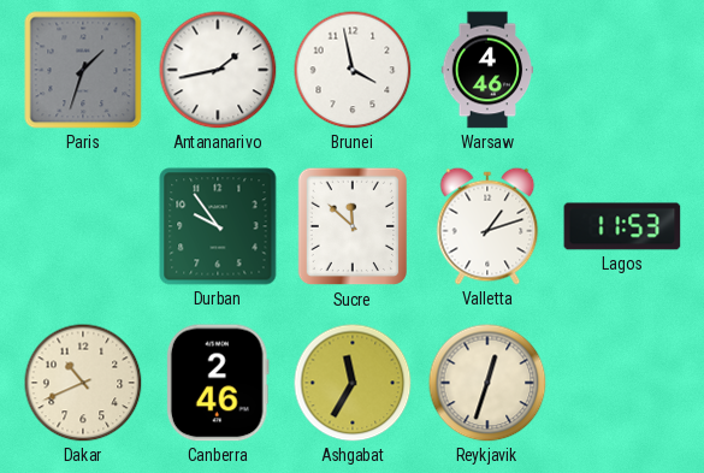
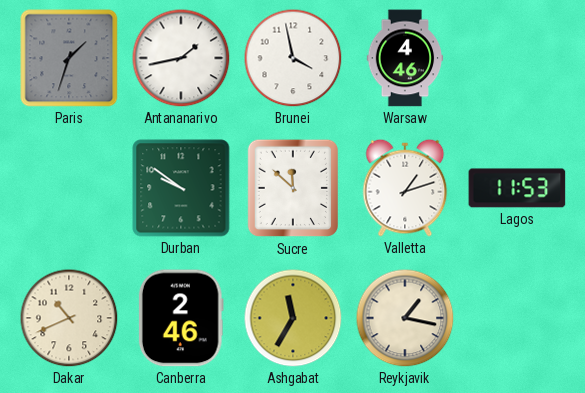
Durban: 9:54 -> 9:51 (181, 188)
Reykjavik: 12:33 -> 1:17 (405, 318)
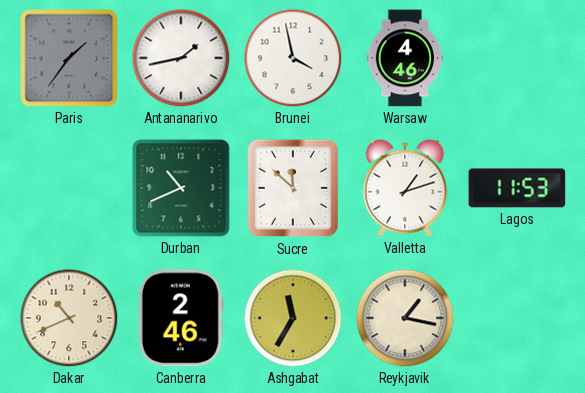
Paris: 1:33 -> 1:36 (69, 58)
Durban: 9:51 -> 10:41 (181, 188)
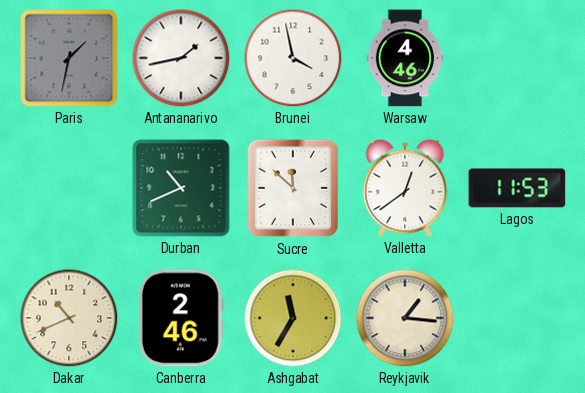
Paris: 1:36 -> 1:32 (69, 58)
Valletta: 1:12 -> 12:39 (405, 188)
Reykjavik: 1:17 -> 1:16 (405, 318)
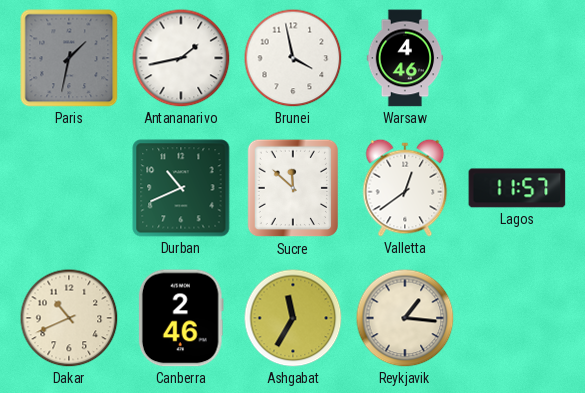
Lagos: 11:53 -> 11:57 (517, 188)
